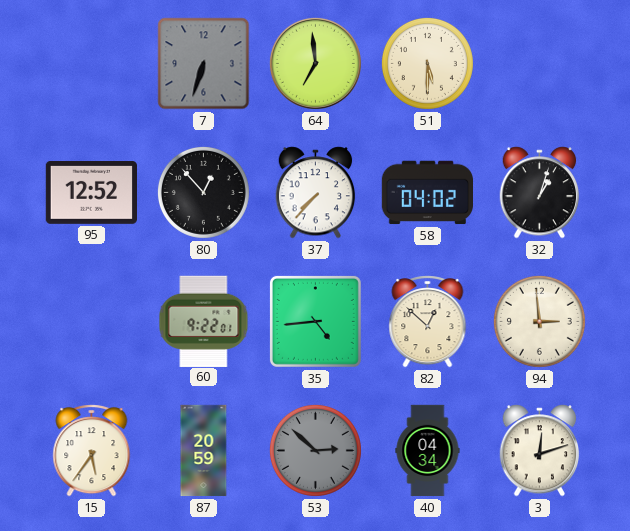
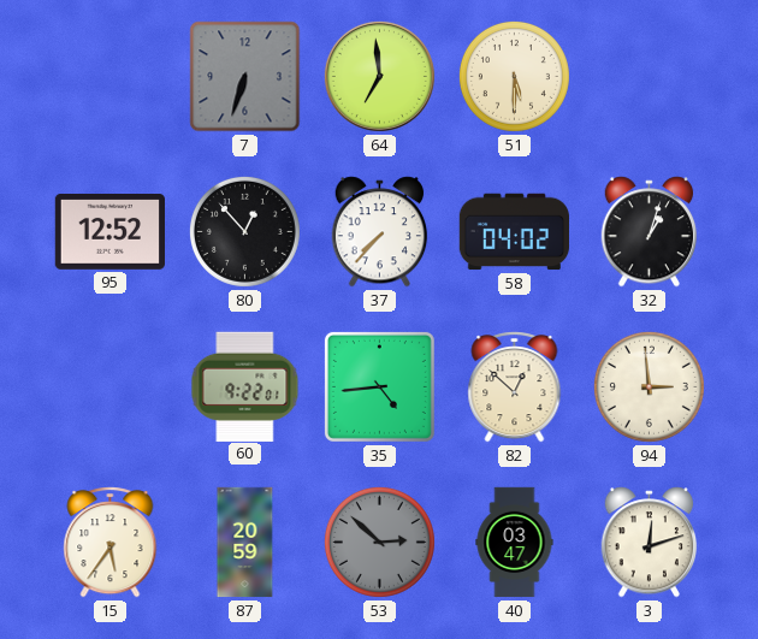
40: 04:34 -> 03:47 (515, 543)
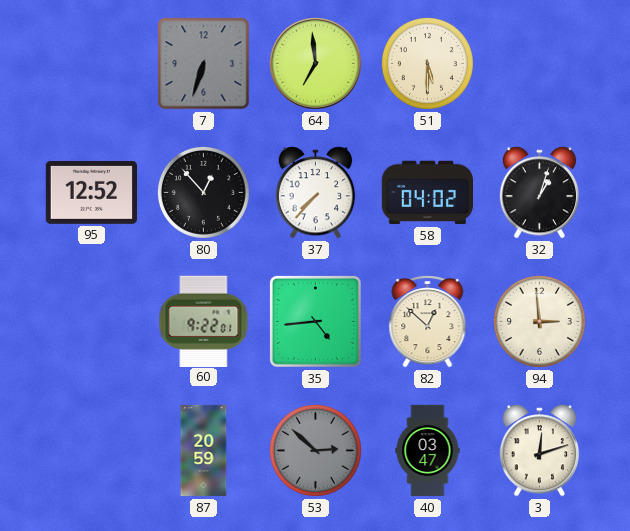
15: 5:36 -> none (111, 543)
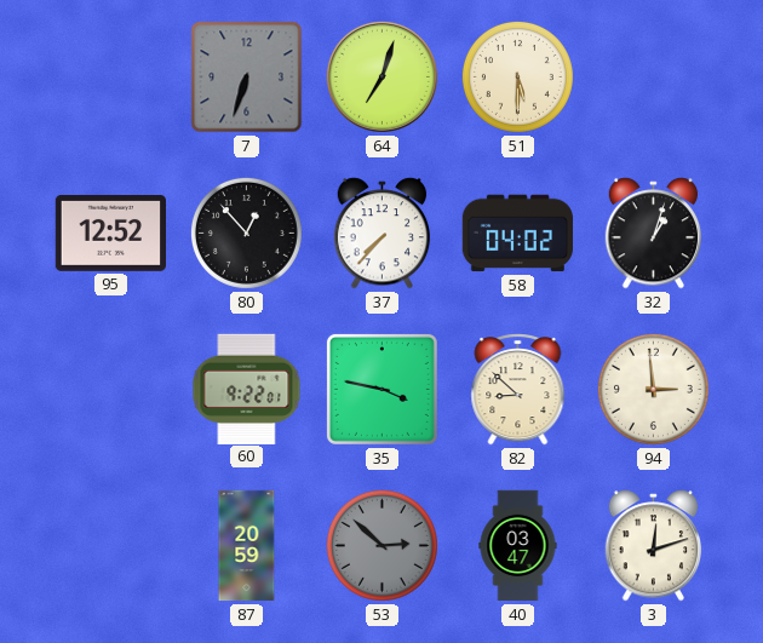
64: 6:59 -> 7:03 (381, 76)
35: 4:44 -> 3:47 (381, 389)
82: 12:52 -> 8:52 (518, 390)
